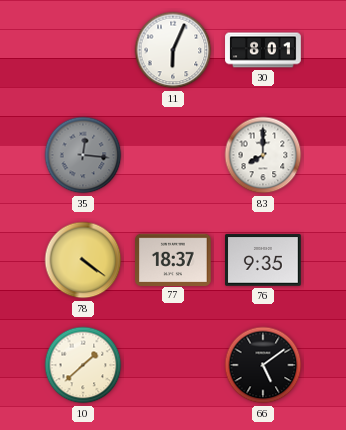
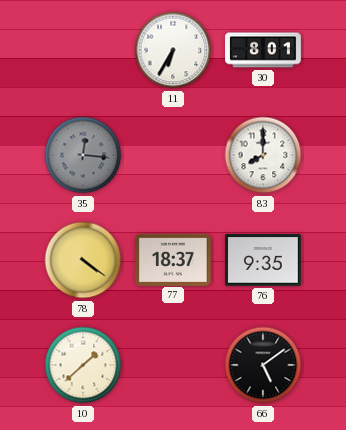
11: 6:04 -> 6:35 (173, 50)
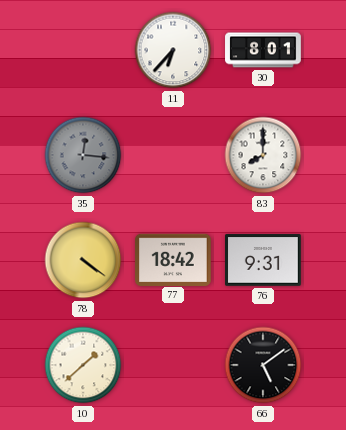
11: 6:35 -> 6:37 (173, 50)
77: 18:37 -> 18:42 (174, 259)
76: 9:35 -> 9:31 (264, 260)
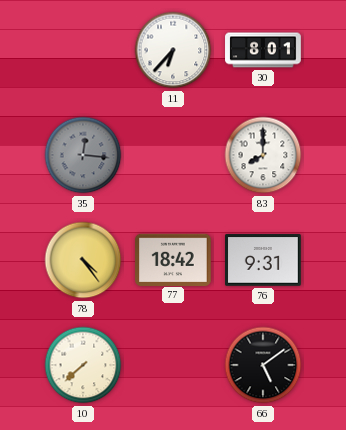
78: 4:21 -> 4:24 (83, 260)
10: 1:38 -> 7:38 (83, 365)
